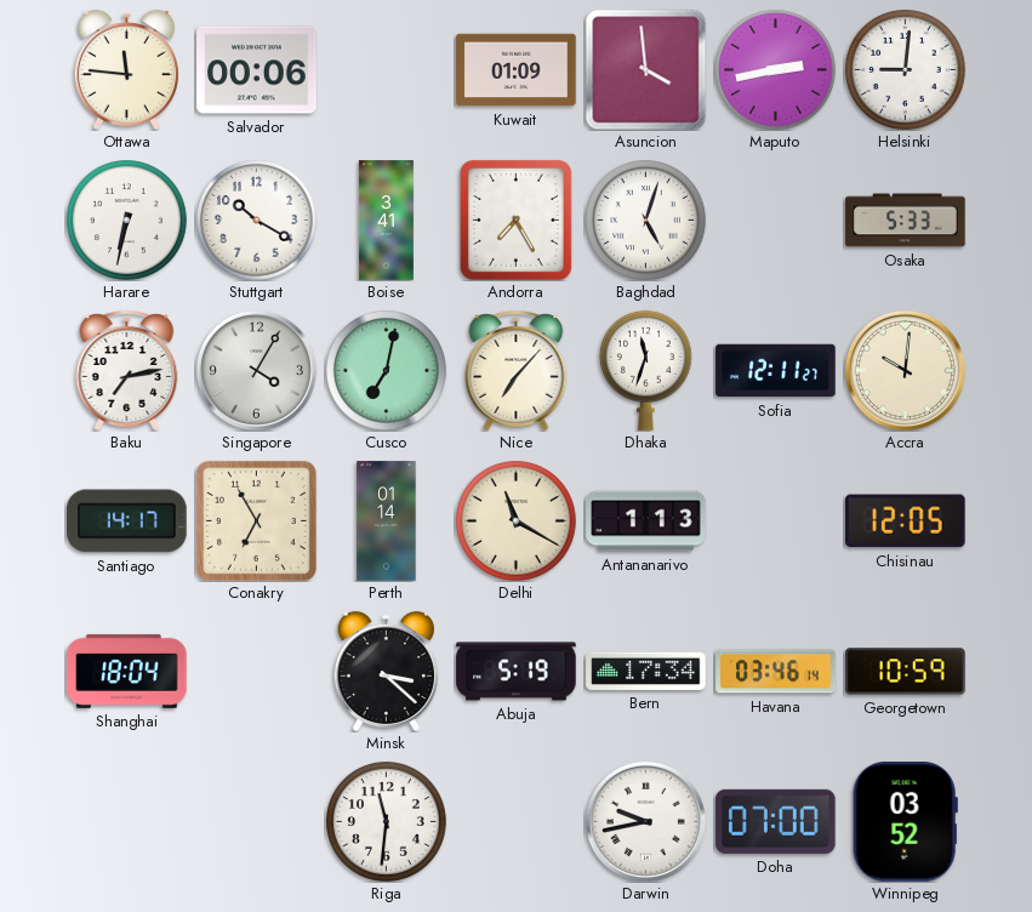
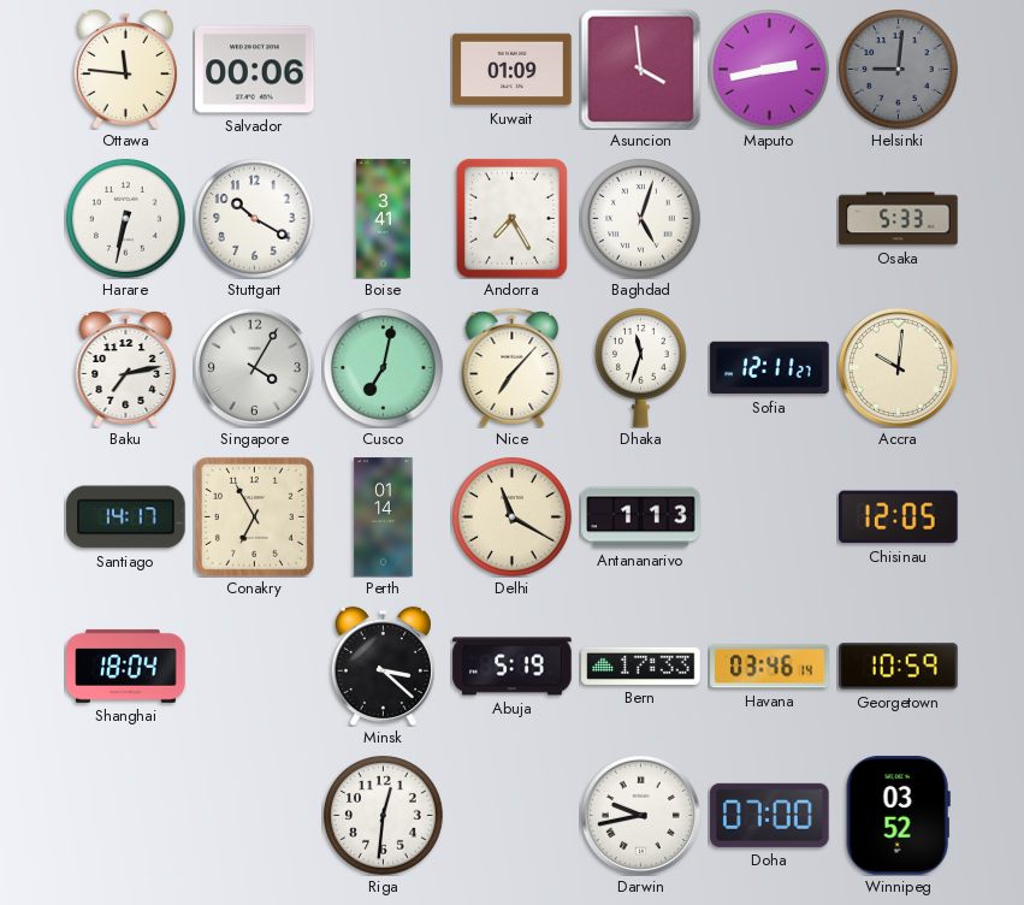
Helsinki dial: white -> grey (899, 70)
Bern: 17:34 -> 17:33 (641, 666)
Riga: 11:31 -> 12:31 (384, 816)
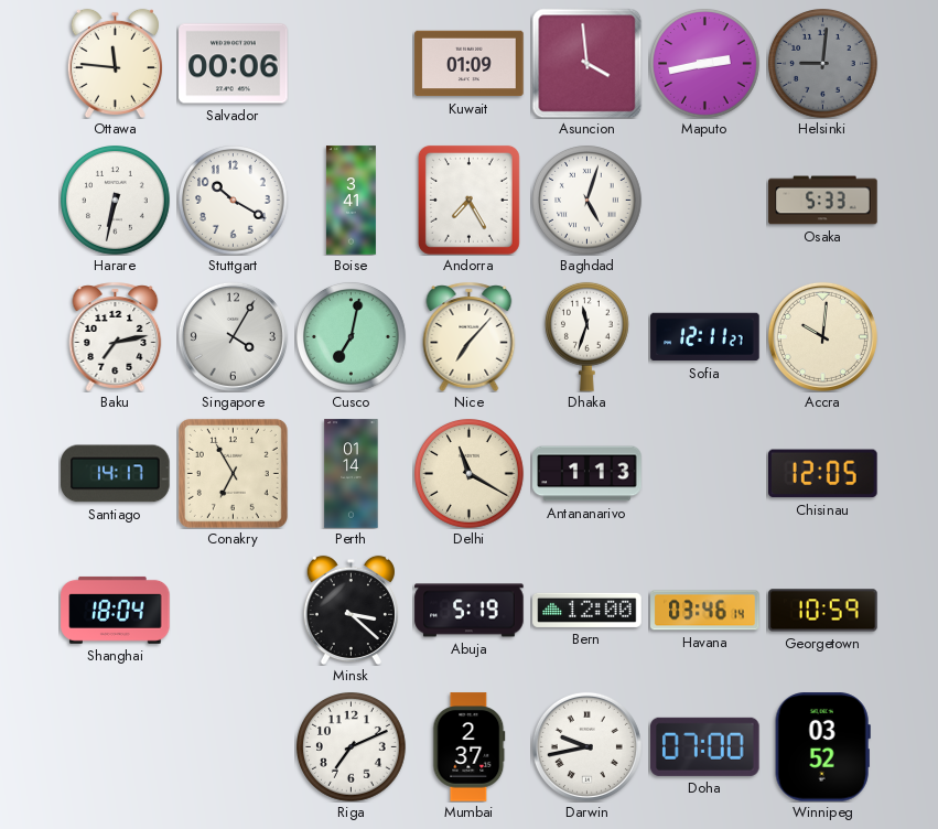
Bern: 17:33 -> 12:00 (587, 610)
Riga: 12:31 -> 7:11 (352, 747)
Mumbai: none -> 2:37 (470, 747)
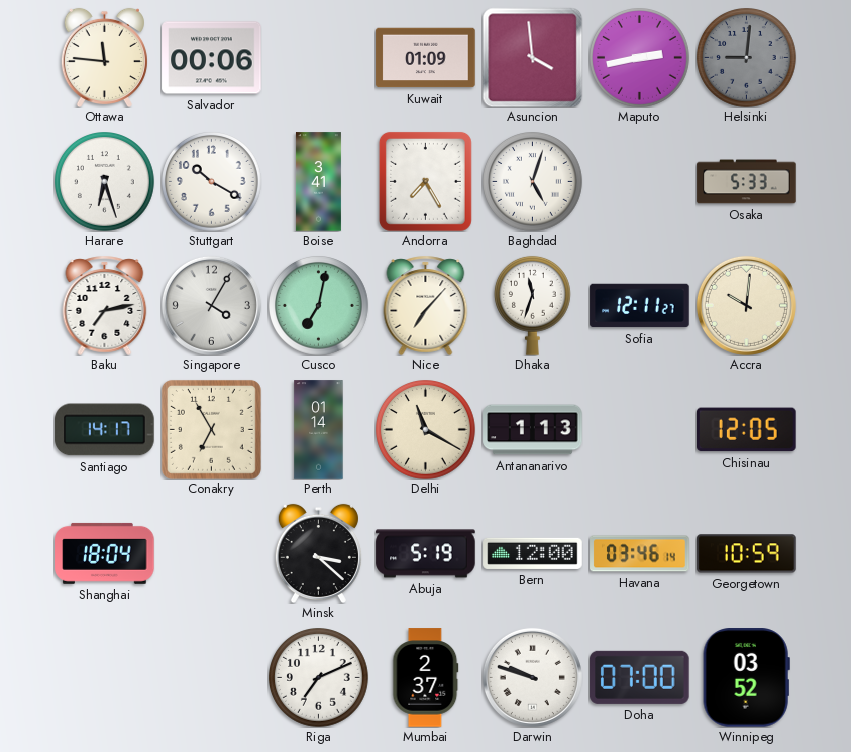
Harare: 6:32 -> 6:27 (105, 182)
Darwin: 9:43 -> 9:48 (532, 677)
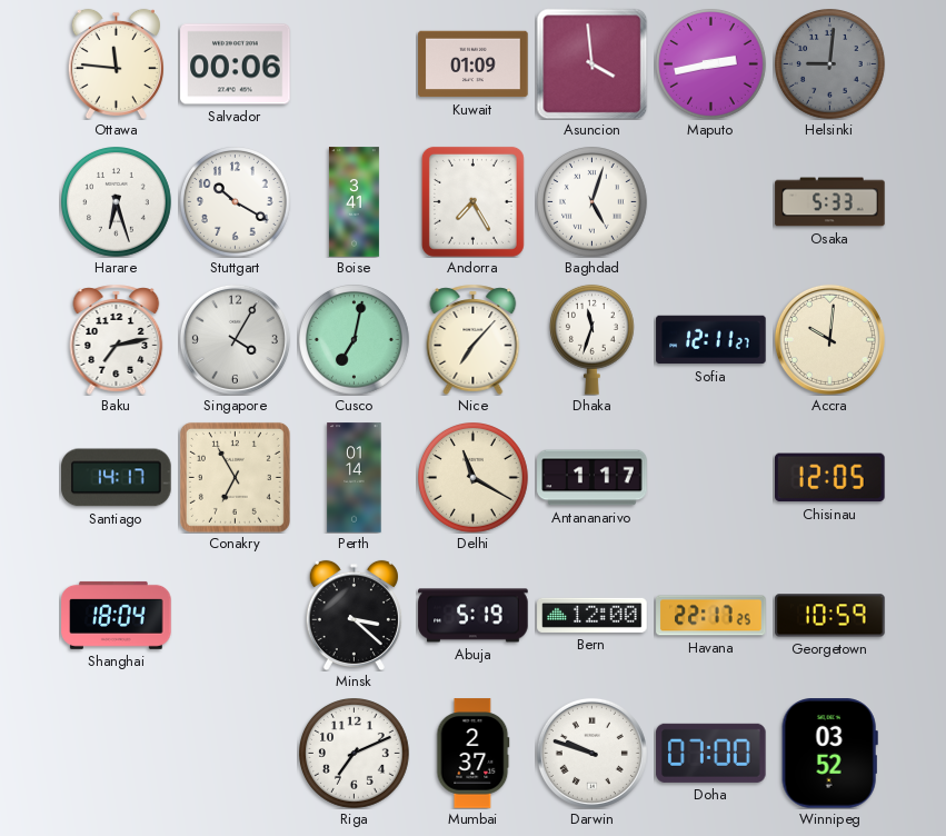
Antananarivo: 1:13 -> 1:17 (593, 478)
Havana: 03:46 -> 22:17 (711, 616)
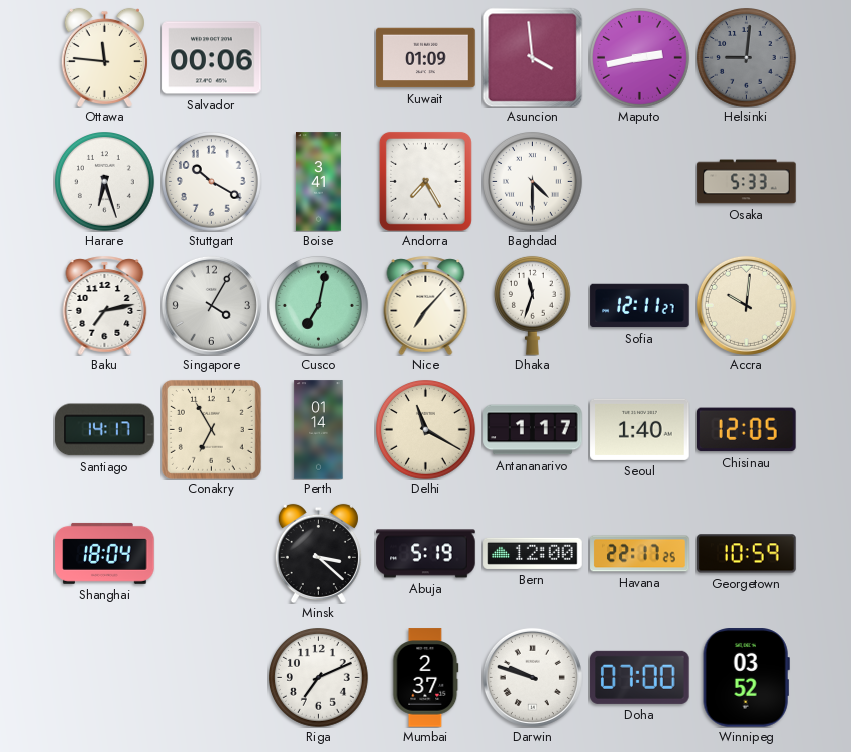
Baghdad: 5:03 -> 4:30 (533, 182)
Seoul: none -> 1:40 (640, 429)
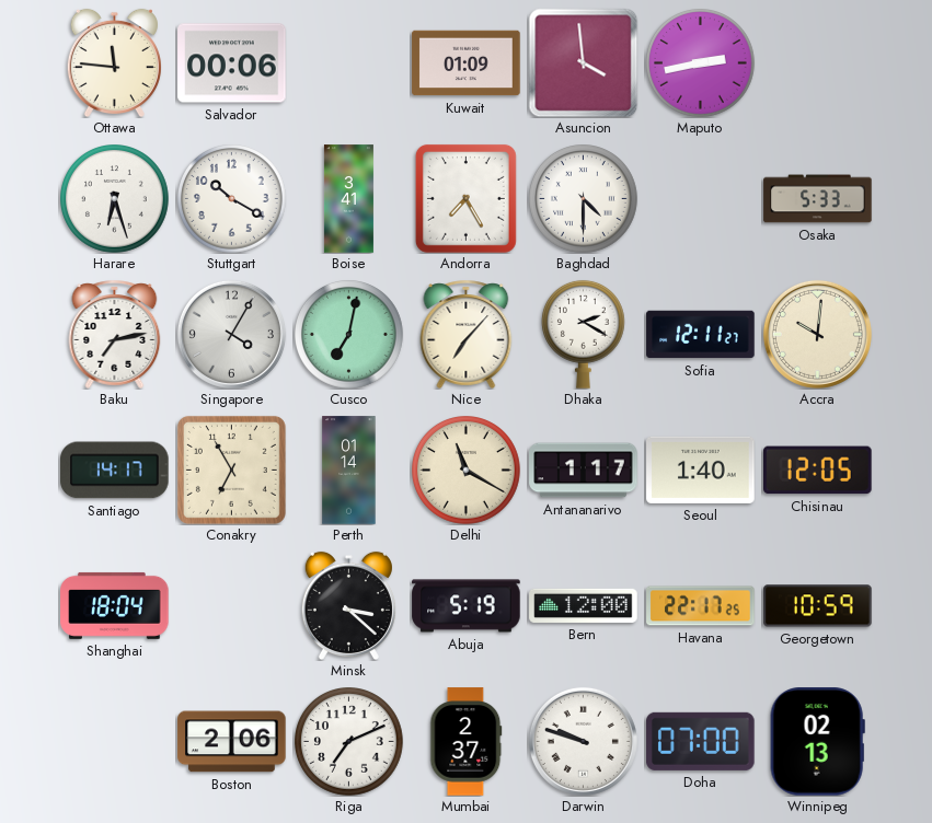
Helsinki: 9:01 -> none (747, 58)
Dhaka: 11:33 -> 2:20 (583, 334)
Boston: none -> 2:06 (232, 742)
Winnipeg: 03:52 -> 02:13 (817, 742)
